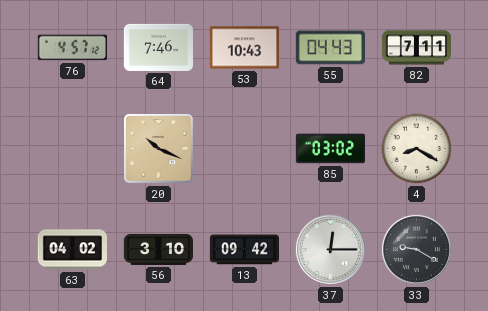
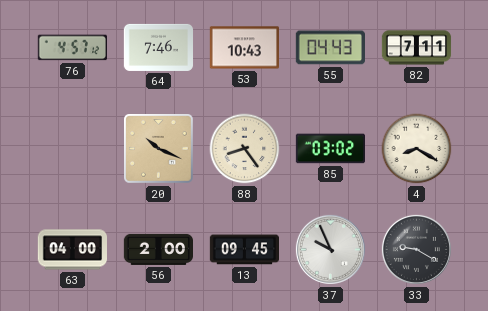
88: none -> 8:24 (245, 149)
63: 04:02 -> 04:00 (72, 250)
56: 3:10 -> 2:00 (158, 249)
13: 09:42 -> 09:45 (244, 250)
37: 12:15 -> 9:56 (330, 249)
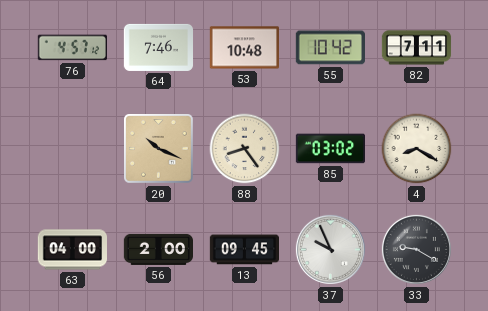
53: 10:43 -> 10:48 (244, 48)
55: 04:43 -> 10:42 (330, 48)
